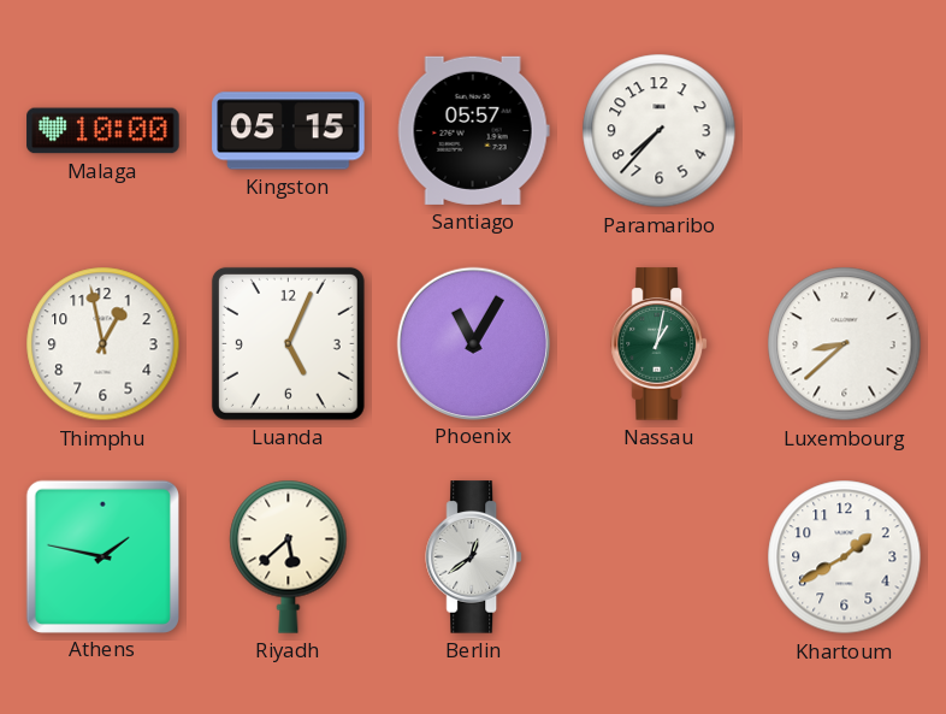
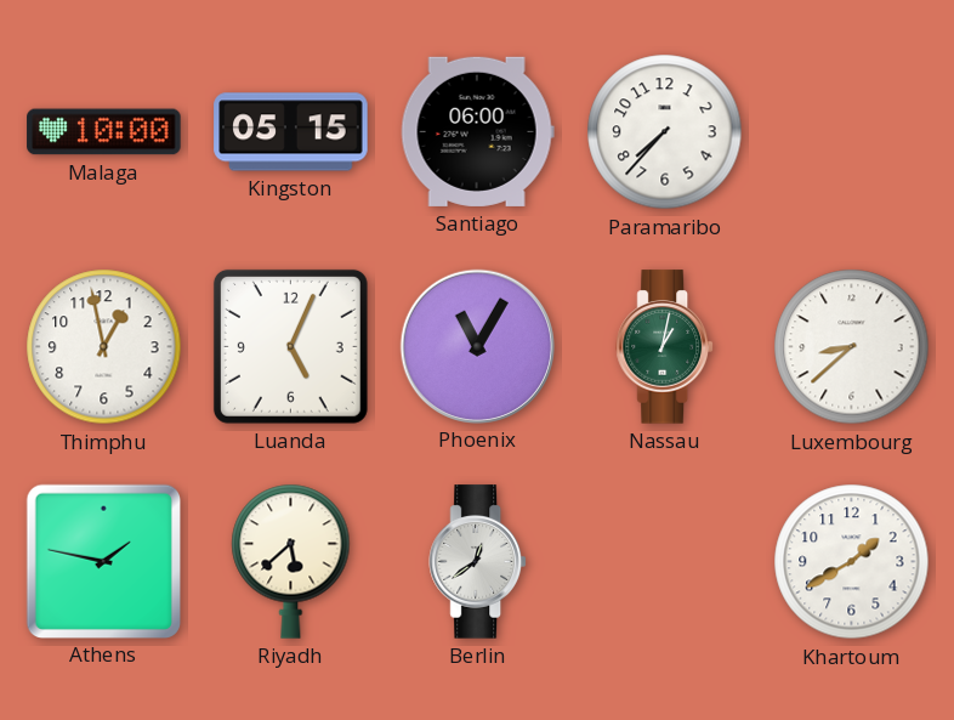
Santiago: 05:57 -> 06:00 (477, 131)
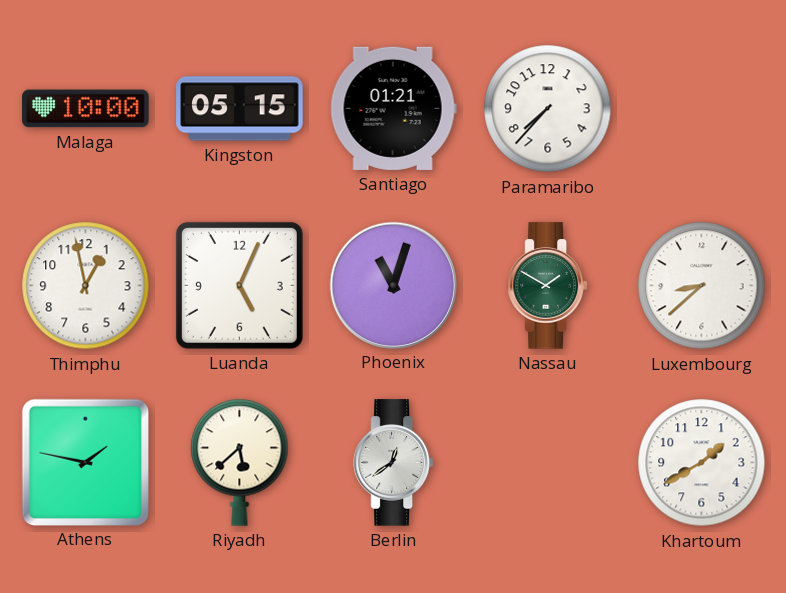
Santiago: 06:00 -> 01:21 (393, 108)
Phoenix: 11:05 -> 11:03 (393, 285)
Nassau: 1:02 -> 1:50 (547, 286)
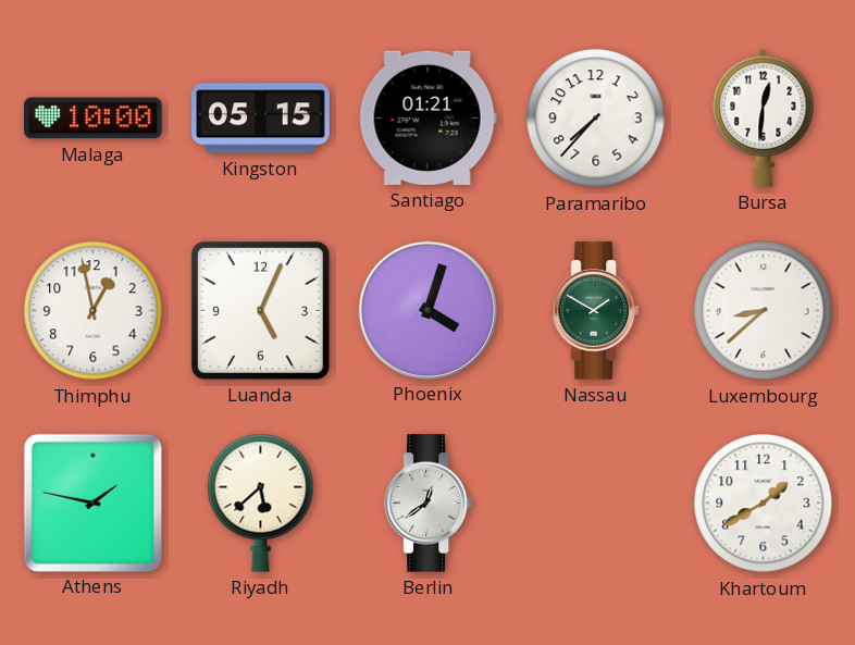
Bursa: none -> 12:31 (764, 117)
Phoenix: 11:03 -> 4:03 (427, 310)
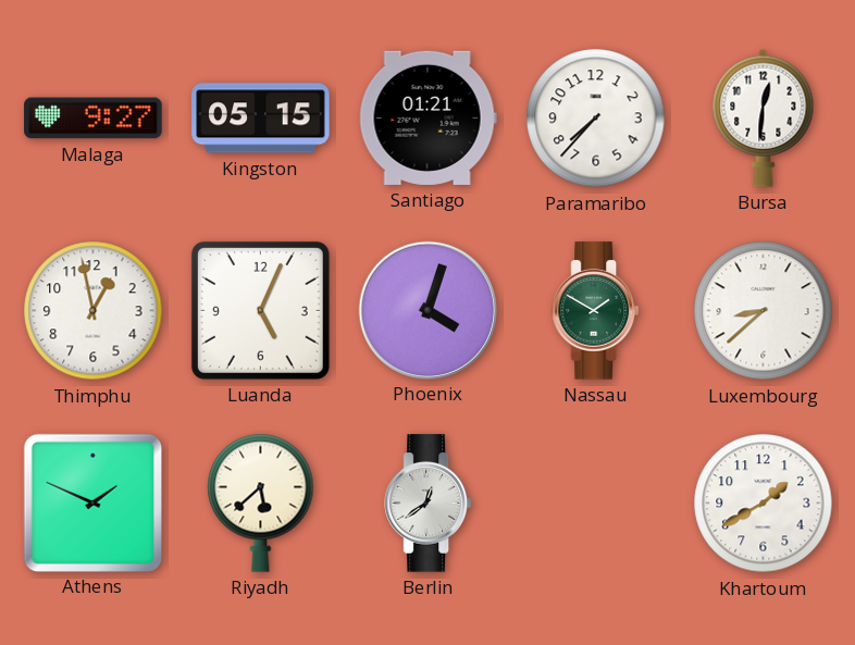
Malaga: 10:00 -> 9:27 (94, 119)
Athens: 1:47 -> 1:49 (92, 503)
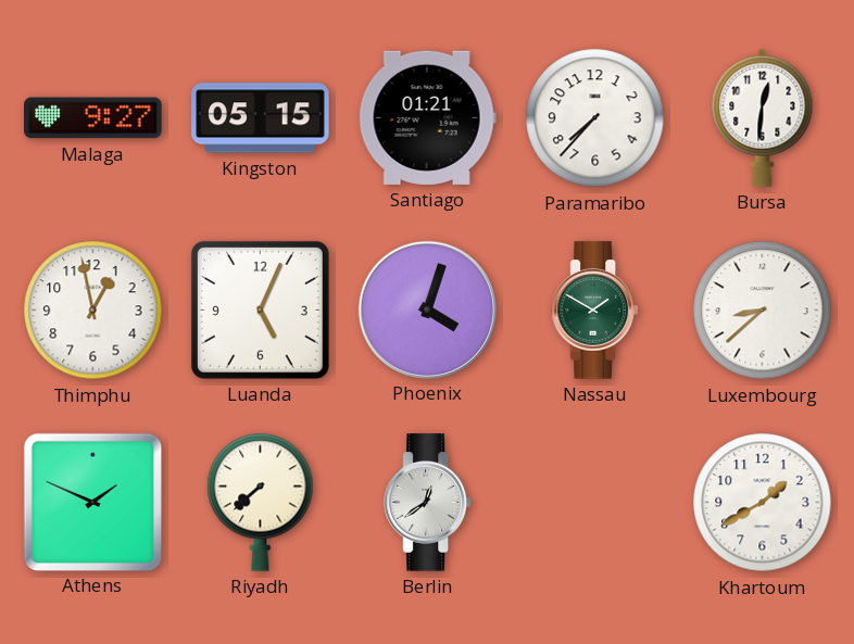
Riyadh: 5:38 -> 7:38 (261, 502)
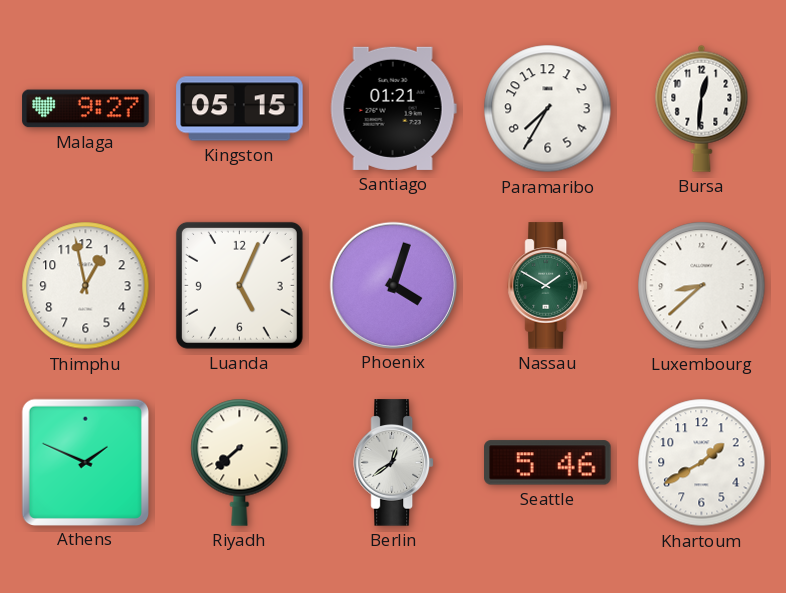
Paramaribo: 7:37 -> 7:35 (548, 109)
Seattle: none -> 5:46 (548, 463)
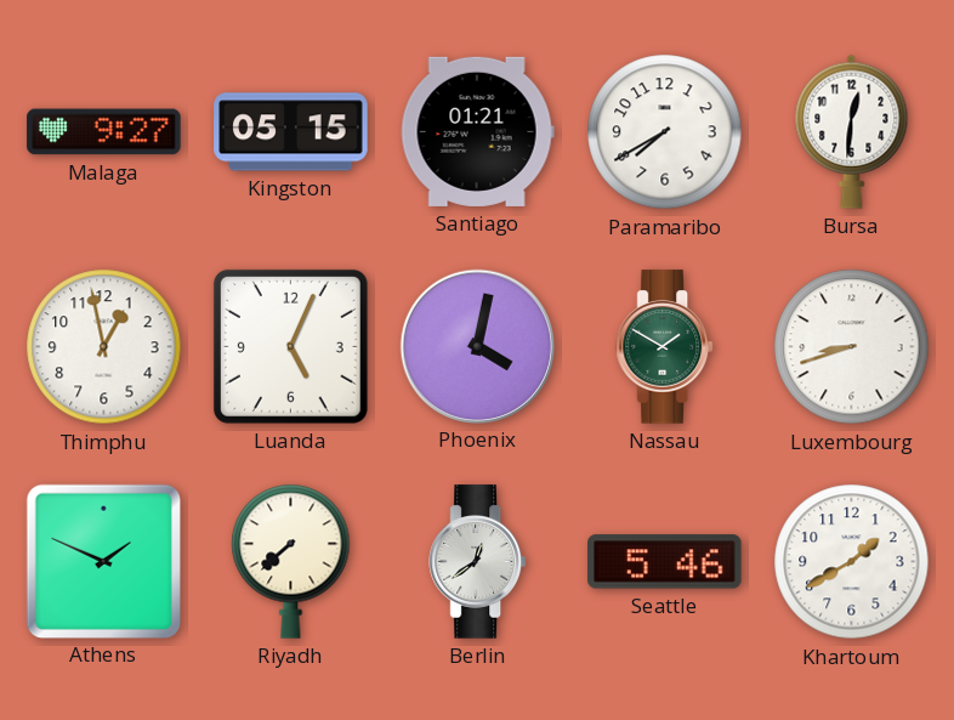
Paramaribo: 7:35 -> 7:40 (665, 132)
Phoenix: 4:03 -> 4:02 (477, 346)
Luxembourg: 8:38 -> 8:42 (852, 347)
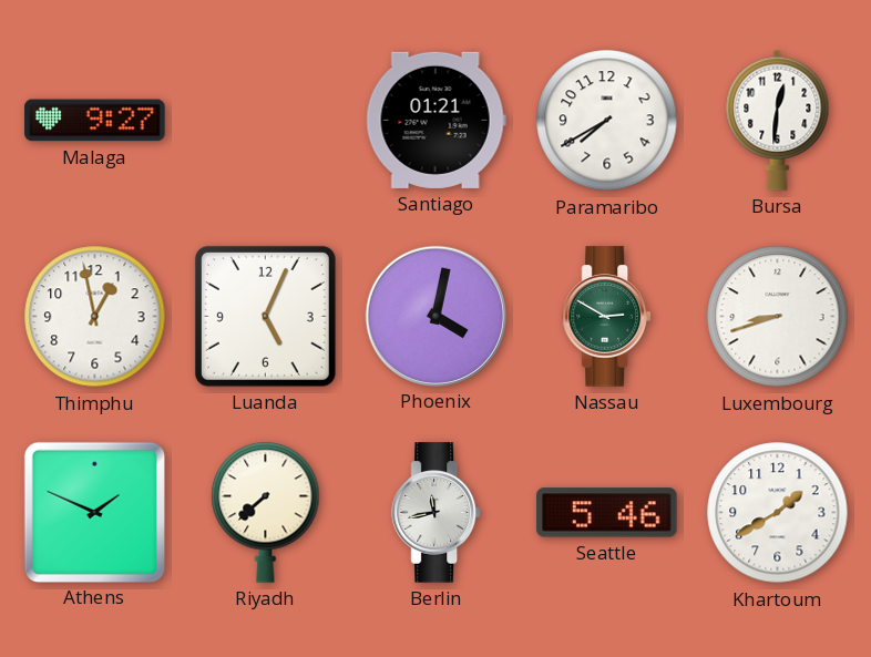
Kingston: 05:15 -> none (291, 132)
Nassau: 1:50 -> 2:50 (606, 317)
Berlin: 12:39 -> 11:43 (435, 513)
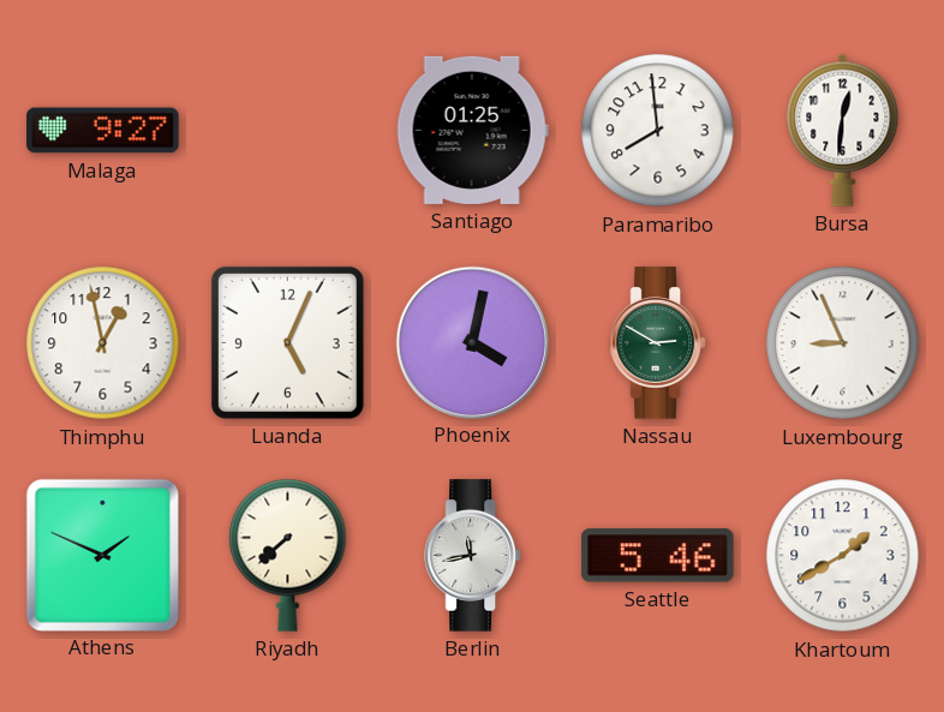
Santiago: 01:21 -> 01:25 (472, 130)
Paramaribo: 7:40 -> 7:59 (658, 131)
Luxembourg: 8:42 -> 8:56 (843, 343)
